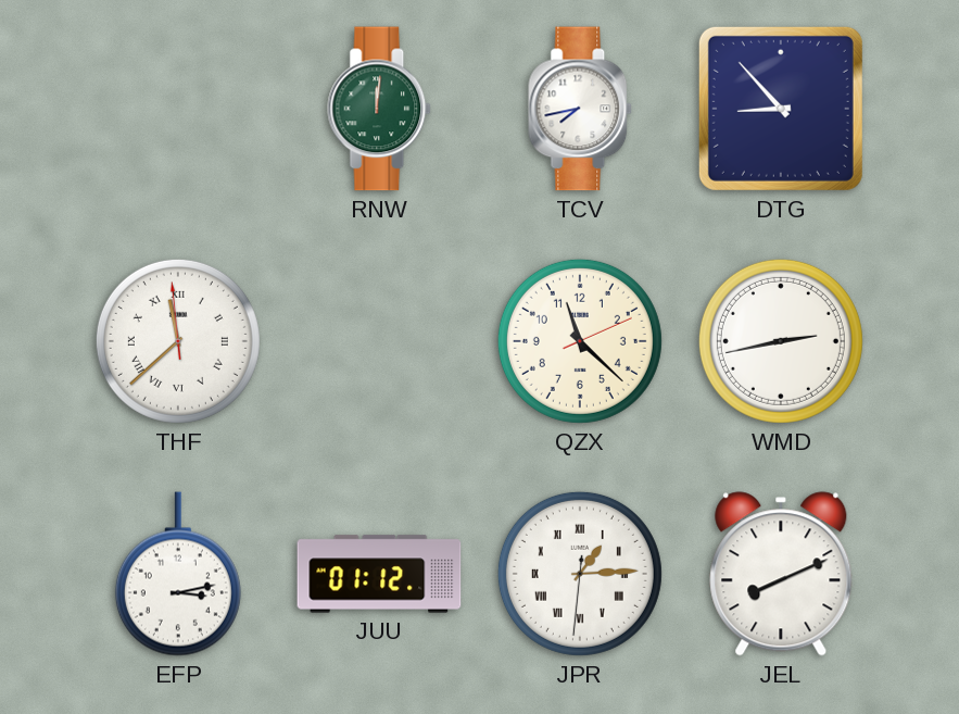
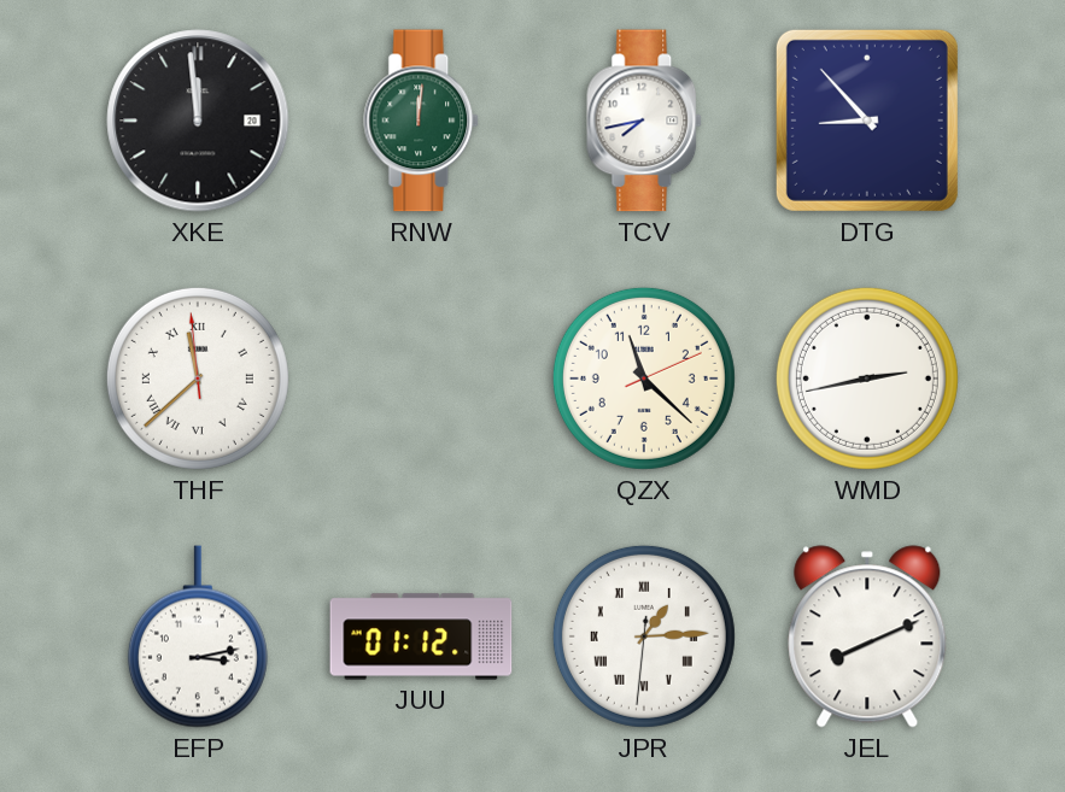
XKE: none -> 11:59 (198, 121)
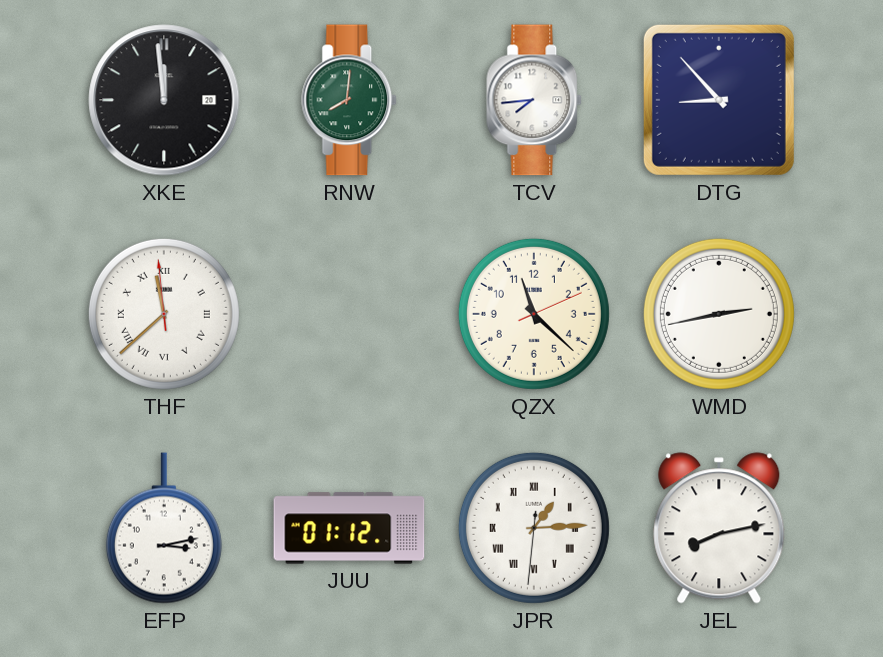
RNW: 12:01 -> 8:01 (350, 100)
TCV: 7:43 -> 7:44 (535, 100)
JEL: 8:11 -> 8:13 (719, 528)
